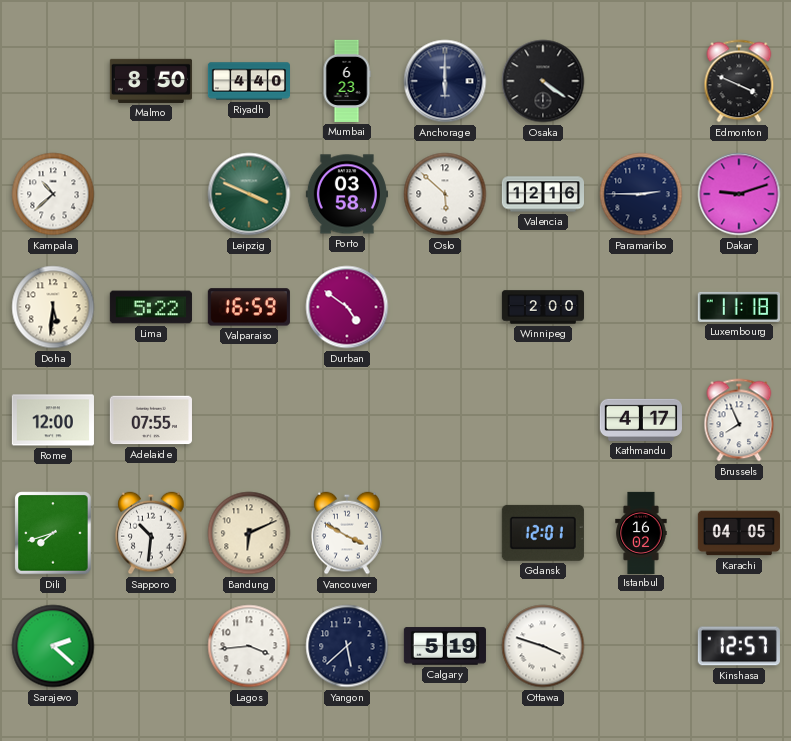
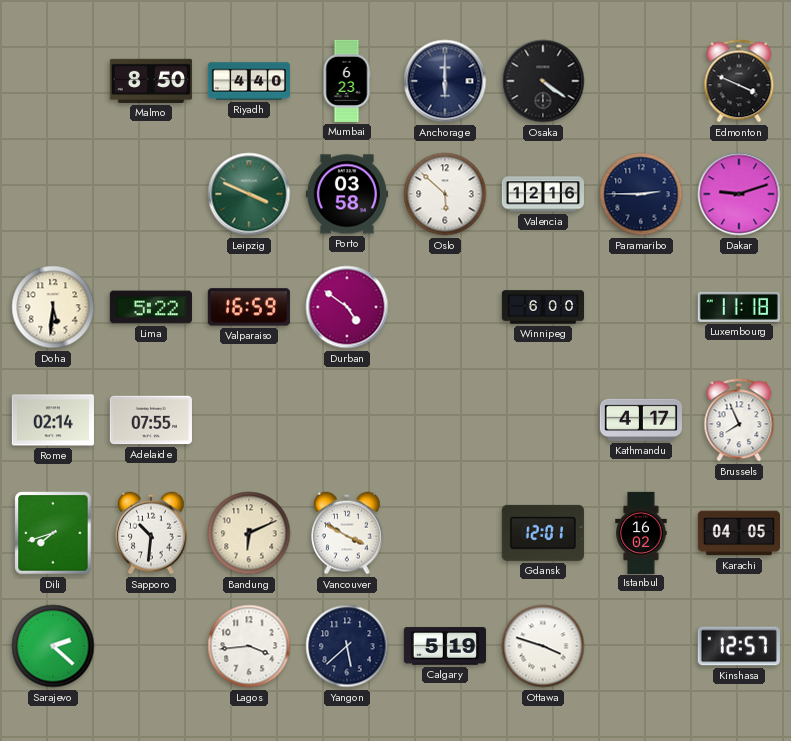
Kampala: 10:38 -> none (53, 194)
Winnipeg: 2:00 -> 6:00 (542, 307)
Rome: 12:00 -> 02:14 (53, 420)
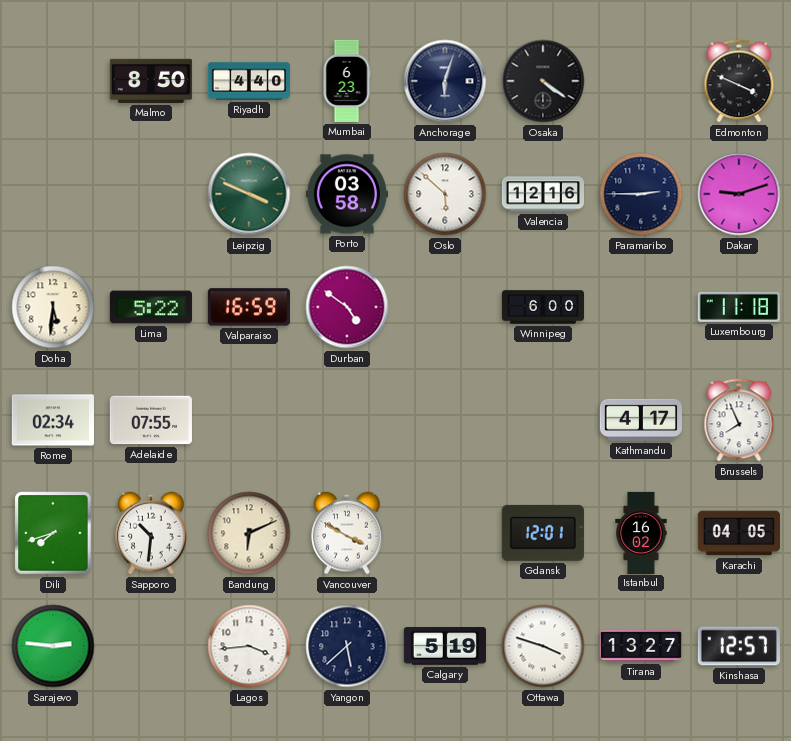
Anchorage: 6:00 -> 6:03 (445, 81)
Rome: 02:14 -> 02:34 (53, 420)
Sarajevo: 2:22 -> 2:46 (53, 646)
Tirana: none -> 13:27 (641, 647)
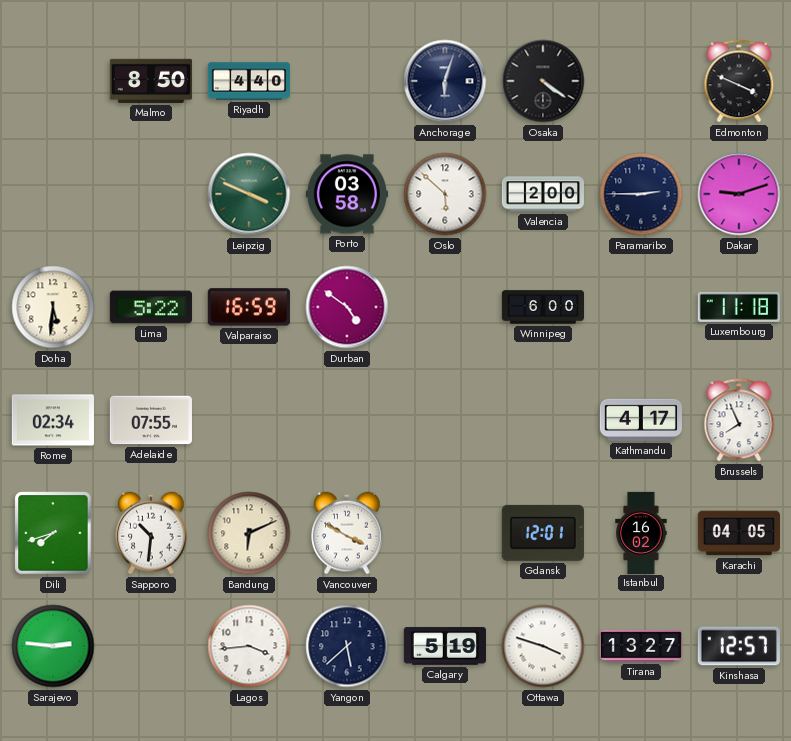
Mumbai: 6:23 -> none (347, 81)
Valencia: 12:16 -> 2:00 (542, 194)
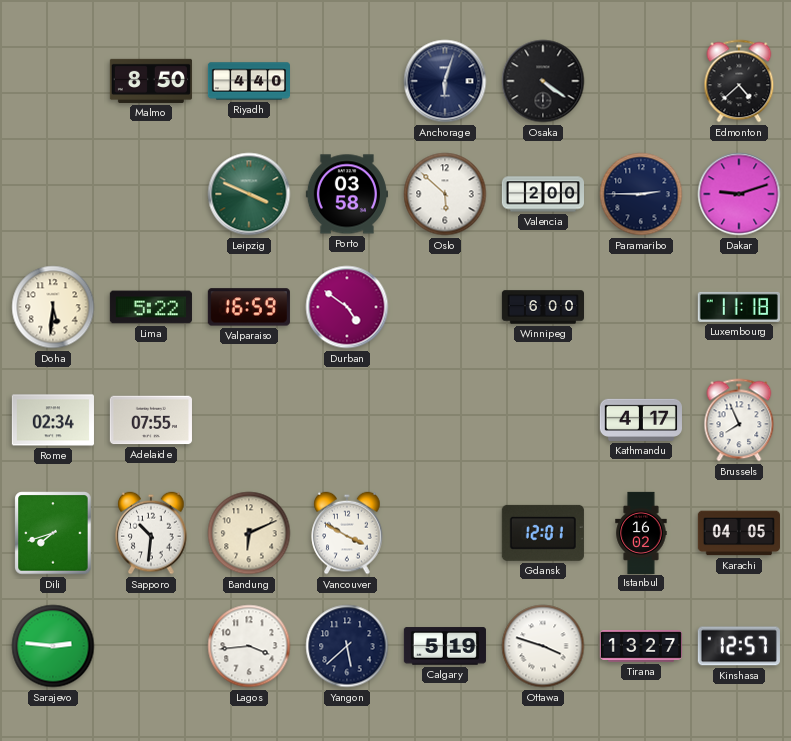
Edmonton: 3:49 -> 4:38 (739, 81)
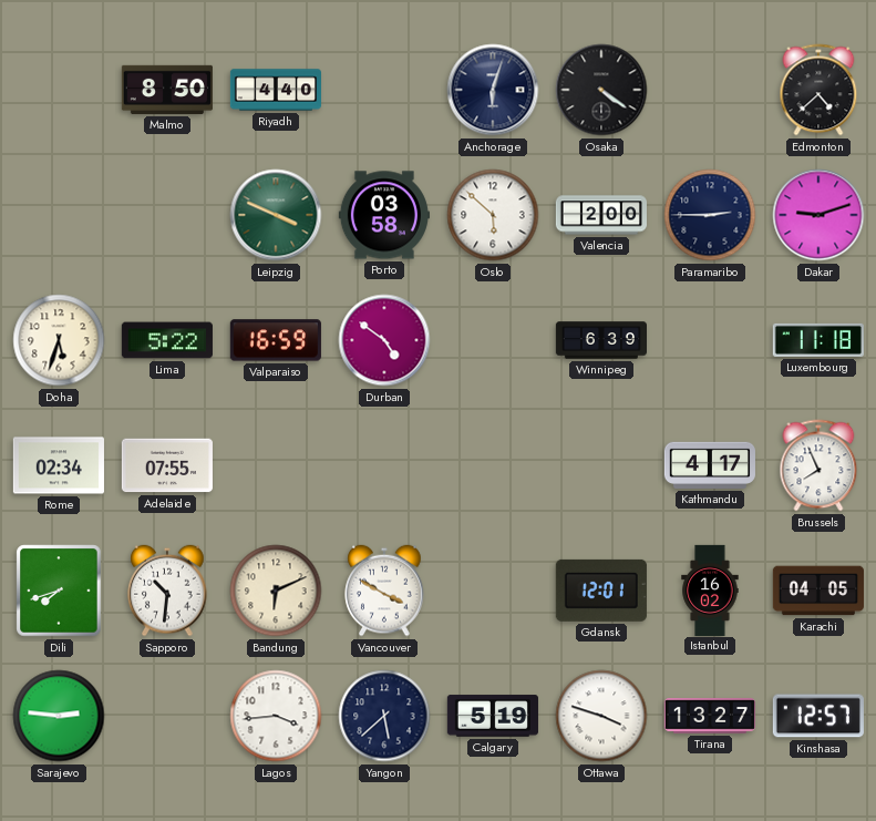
Doha: 5:31 -> 5:33 (59, 340)
Winnipeg: 6:00 -> 6:39 (600, 340)
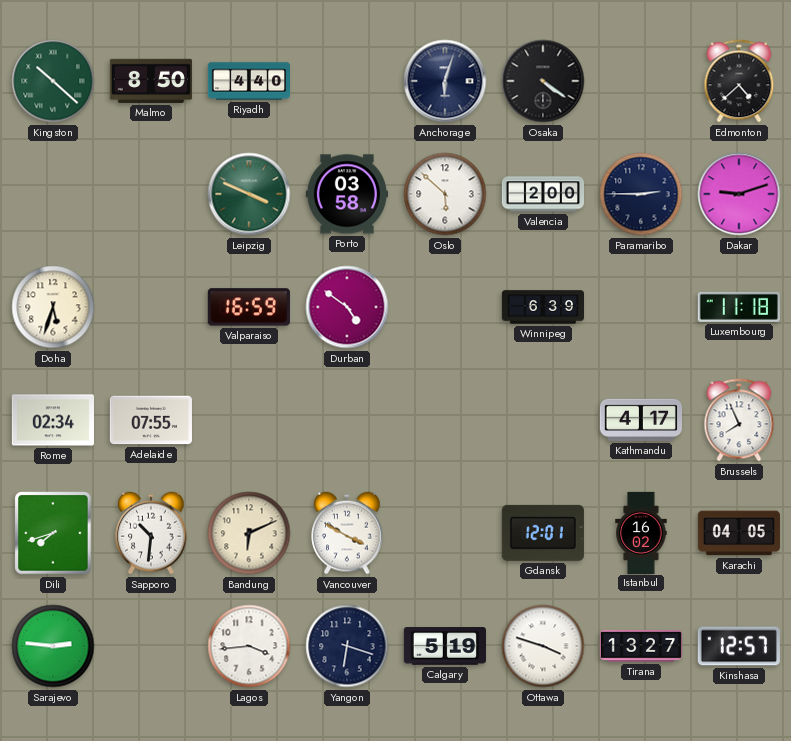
Kingston: none -> 10:22 (53, 81)
Lima: 5:22 -> none (167, 340)
Yangon: 5:38 -> 6:18 (347, 646)
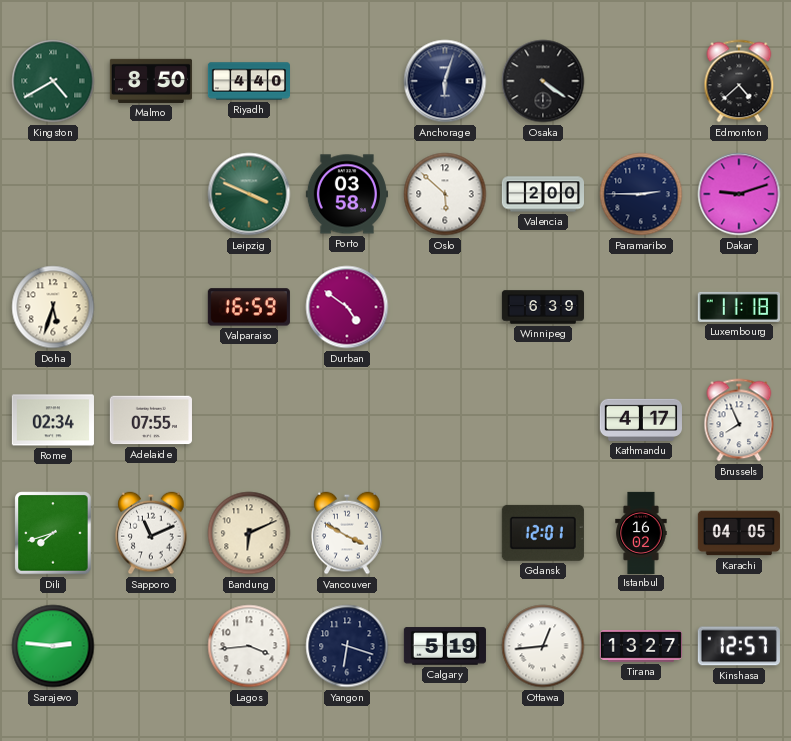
Kingston: 10:22 -> 4:40 (53, 81)
Sapporo: 10:31 -> 11:11 (151, 533)
Ottawa: 3:48 -> 12:44 (543, 646)
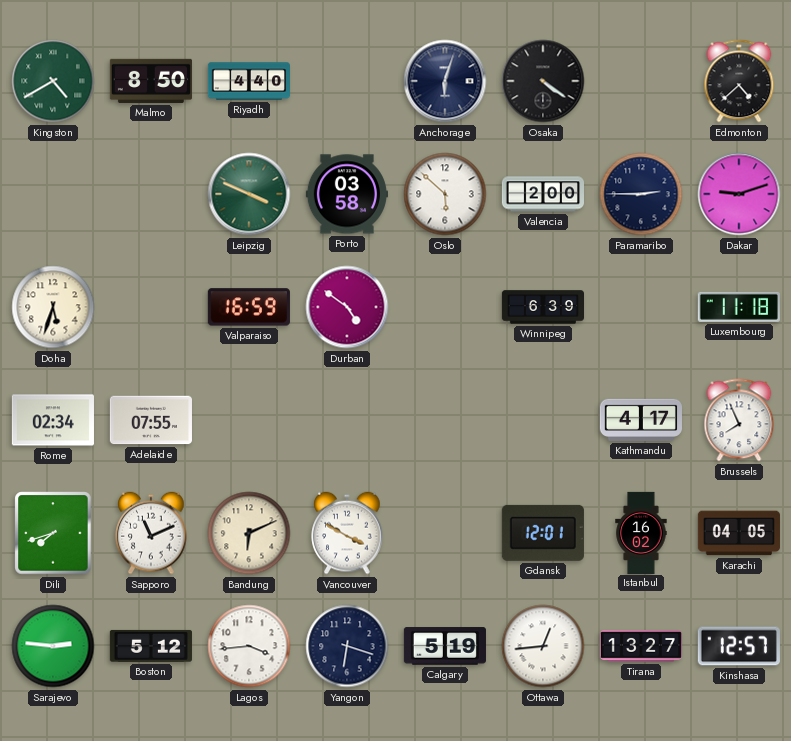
Boston: none -> 5:12 (151, 646)
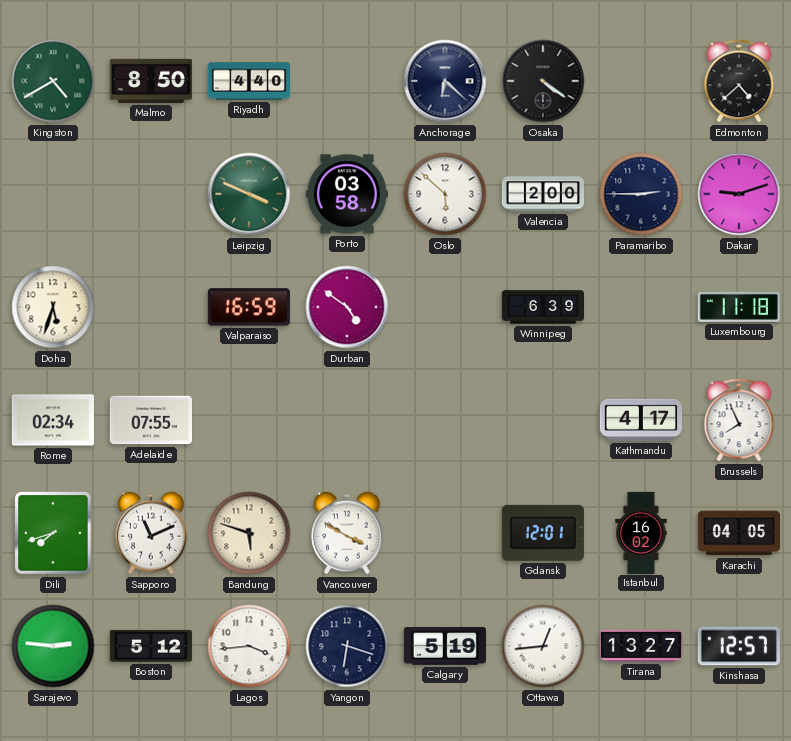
Anchorage: 6:03 -> 6:22 (445, 81)
Bandung: 6:11 -> 5:48 (249, 533)
